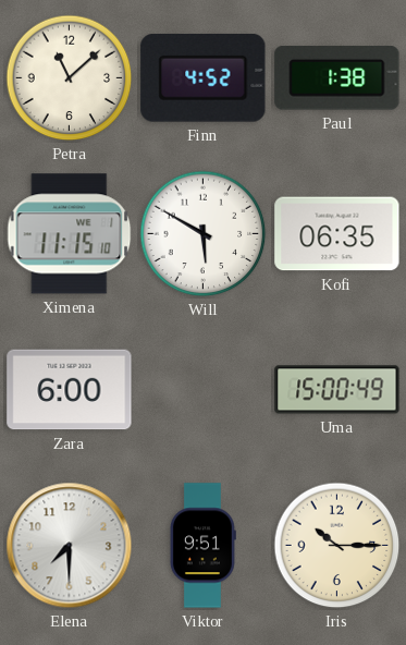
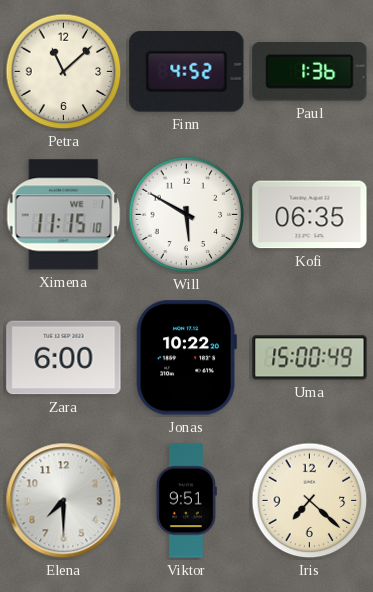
Paul: 1:38 -> 1:36 (310, 72)
Jonas: none -> 10:22 (186, 358)
Iris: 10:15 -> 7:22 (310, 501)
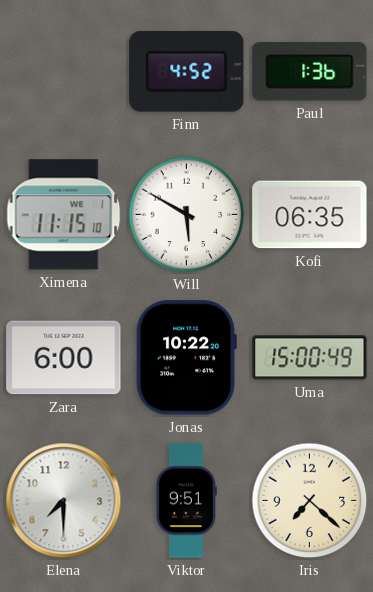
Petra: 11:08 -> none (64, 72)
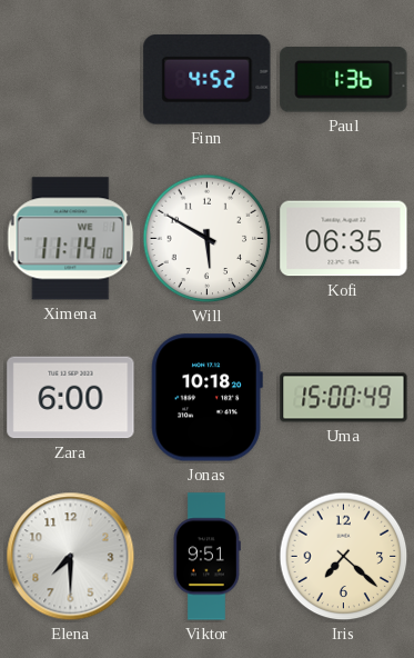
Ximena: 11:15 -> 11:14 (71, 239)
Jonas: 10:22 -> 10:18 (206, 398)
